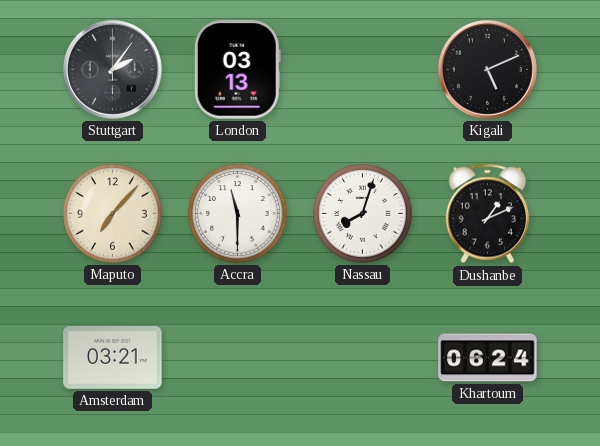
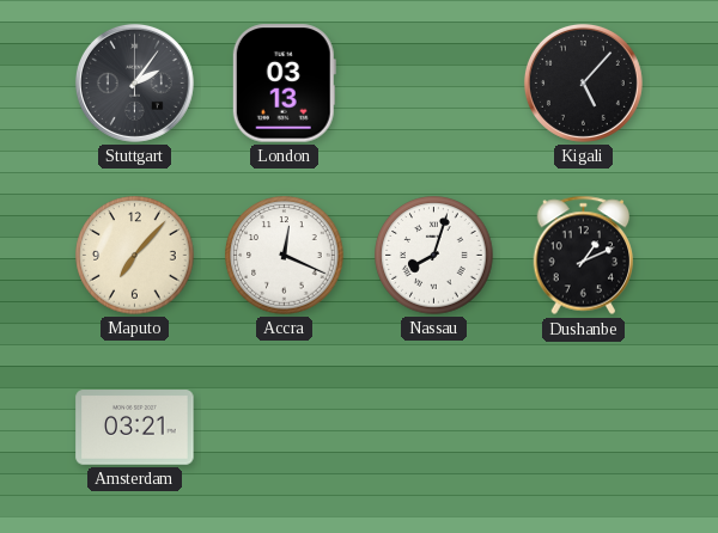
Kigali: 5:11 -> 5:07 (583, 82)
Accra: 11:30 -> 12:19 (285, 256)
Khartoum: 06:24 -> none (488, 358)
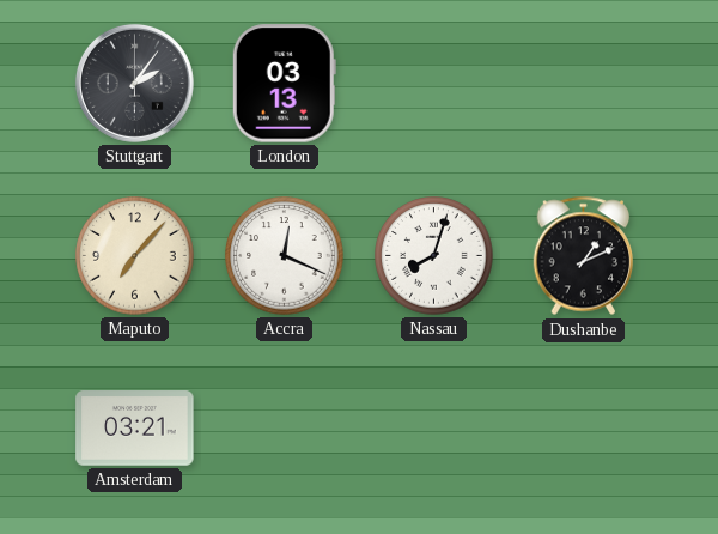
Kigali: 5:07 -> none (583, 82)
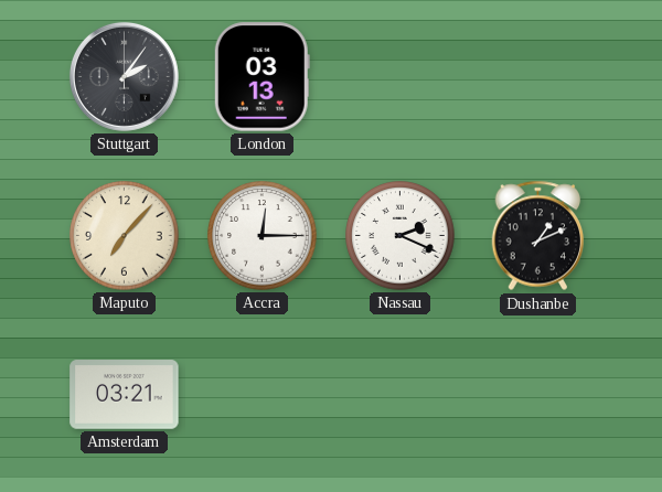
Accra: 12:19 -> 12:15 (263, 236)
Nassau: 8:03 -> 2:19 (401, 236)
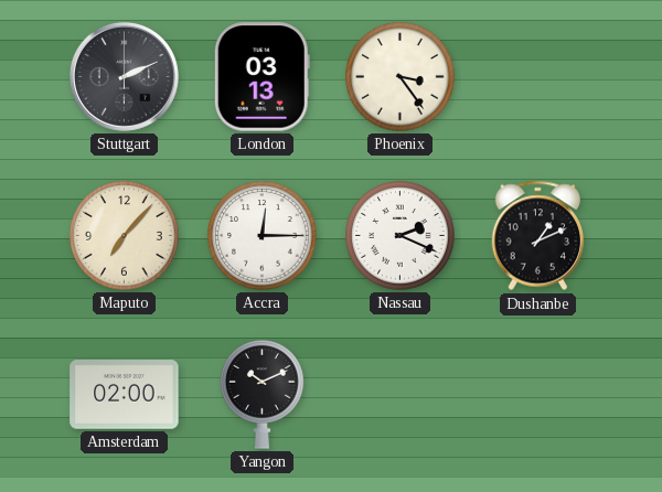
Stuttgart: 2:06 -> 2:11 (124, 76)
Phoenix: none -> 3:24 (401, 77)
Amsterdam: 03:21 -> 02:00 (125, 395)
Yangon: none -> 10:11 (263, 394)
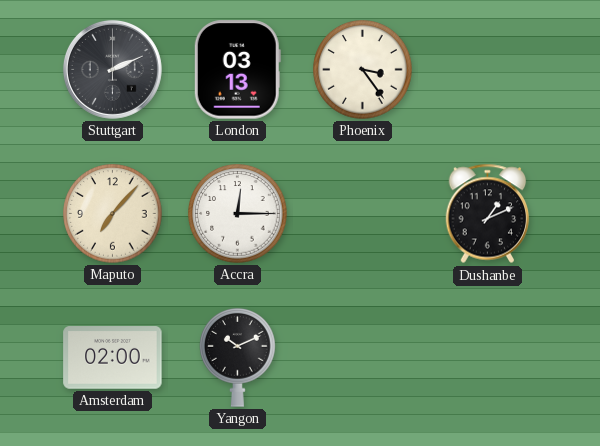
Nassau: 2:19 -> none (401, 236)
